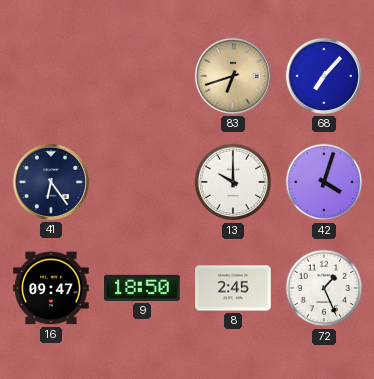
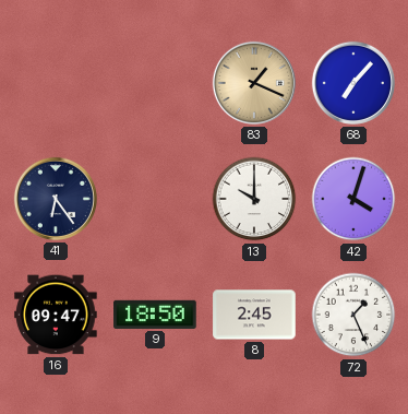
83: 6:42 -> 1:19 (253, 83)
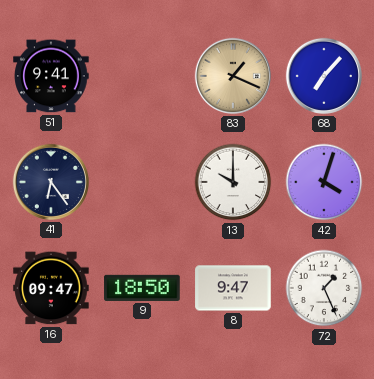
51: none -> 9:41 (51, 76)
8: 2:45 -> 9:47 (233, 288)
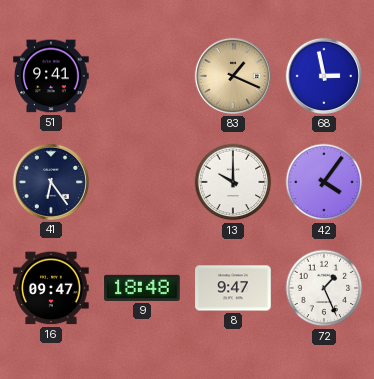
68: 7:07 -> 2:58 (323, 76)
42: 4:03 -> 4:06 (324, 182)
9: 18:50 -> 18:48 (142, 288)
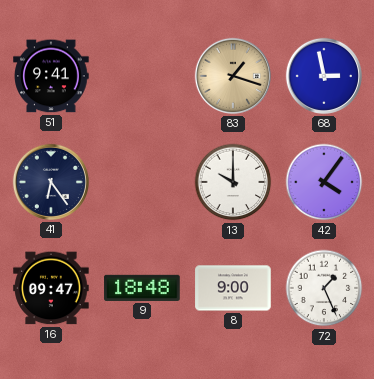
83: 1:19 -> 1:18 (232, 76)
8: 9:47 -> 9:00 (233, 288)
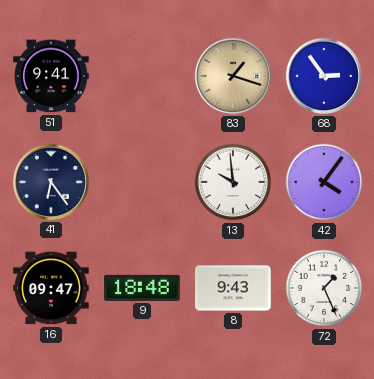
68: 2:58 -> 2:54 (323, 76)
13: 10:00 -> 9:59 (233, 182)
8: 9:00 -> 9:43 (233, 288)
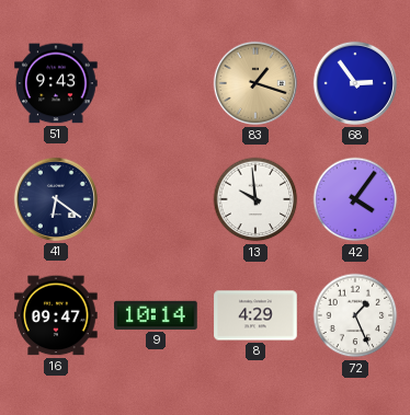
51: 9:41 -> 9:43 (56, 83)
41: 6:24 -> 6:21 (55, 199)
9: 18:48 -> 10:14 (156, 315)
8: 9:43 -> 4:29 (255, 315)
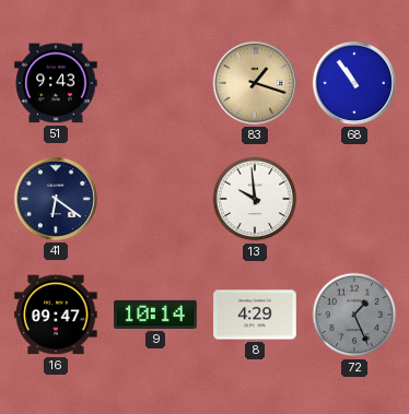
68: 2:54 -> 10:54 (353, 83)
42: 4:06 -> none (355, 199)
72 dial: white -> grey (354, 315)
